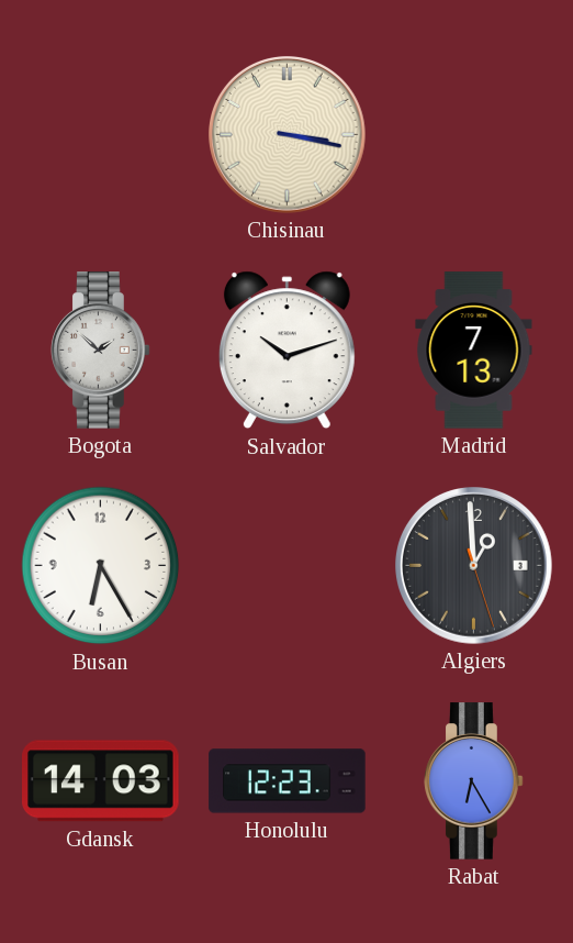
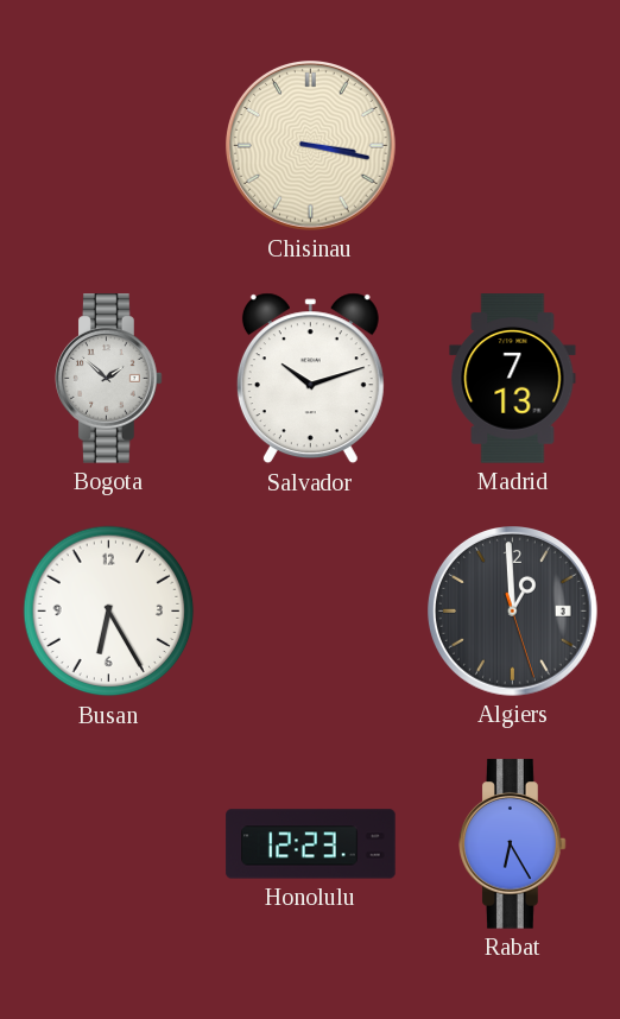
Gdansk: 14:03 -> none (101, 781)
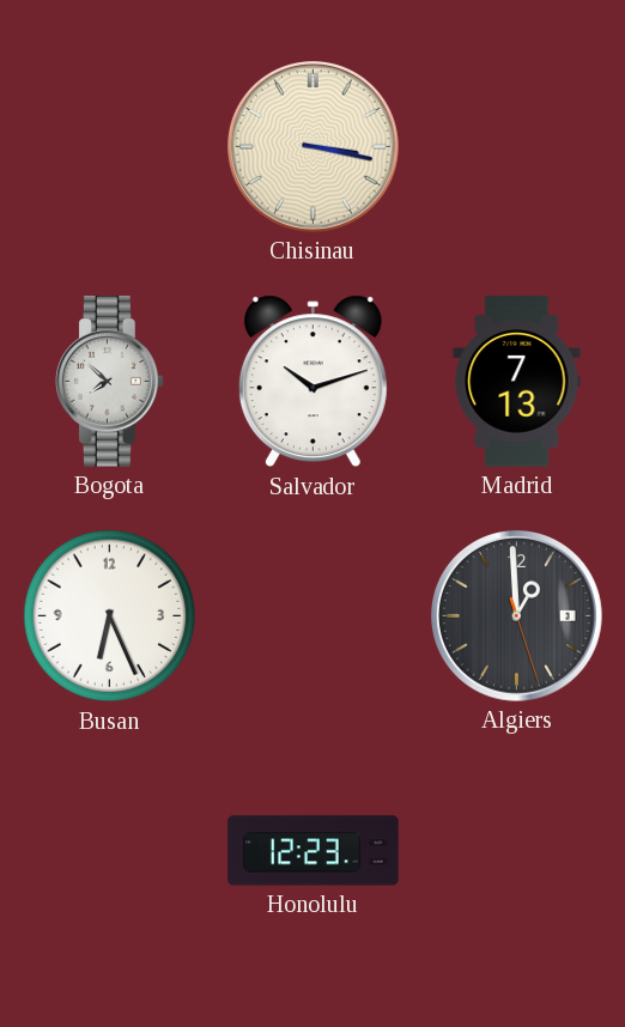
Bogota: 1:52 -> 7:52 (110, 382)
Busan: 6:25 -> 6:26 (110, 616)
Rabat: 6:25 -> none (513, 844)
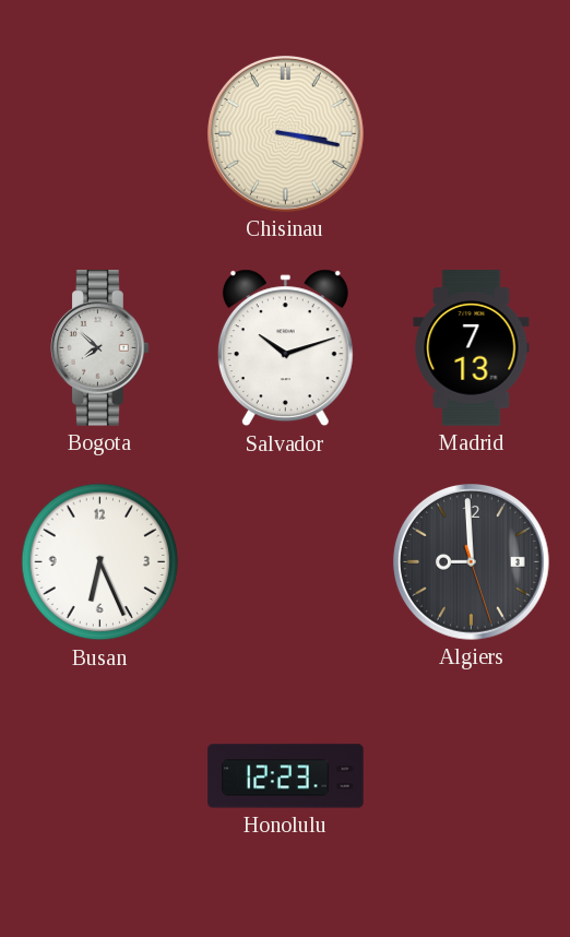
Algiers: 12:59 -> 8:59 (472, 562)
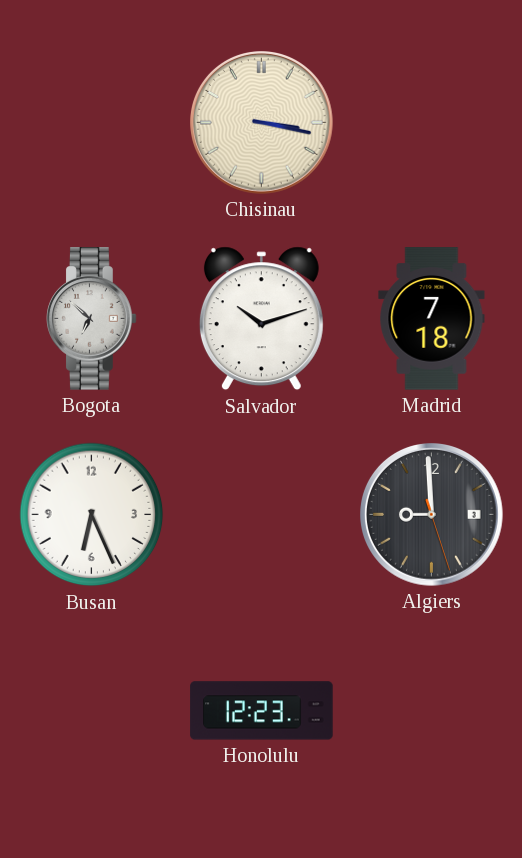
Bogota: 7:52 -> 6:52 (92, 319)
Madrid: 7:13 -> 7:18 (432, 319)
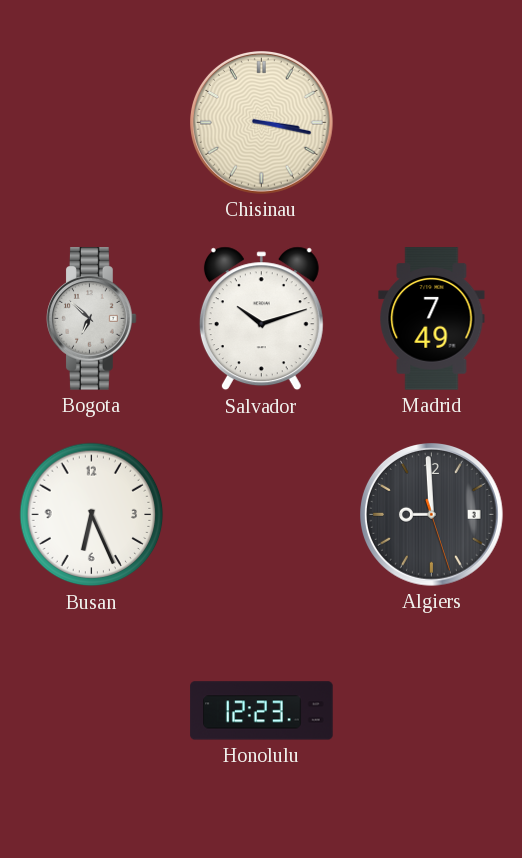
Madrid: 7:18 -> 7:49 (432, 319)
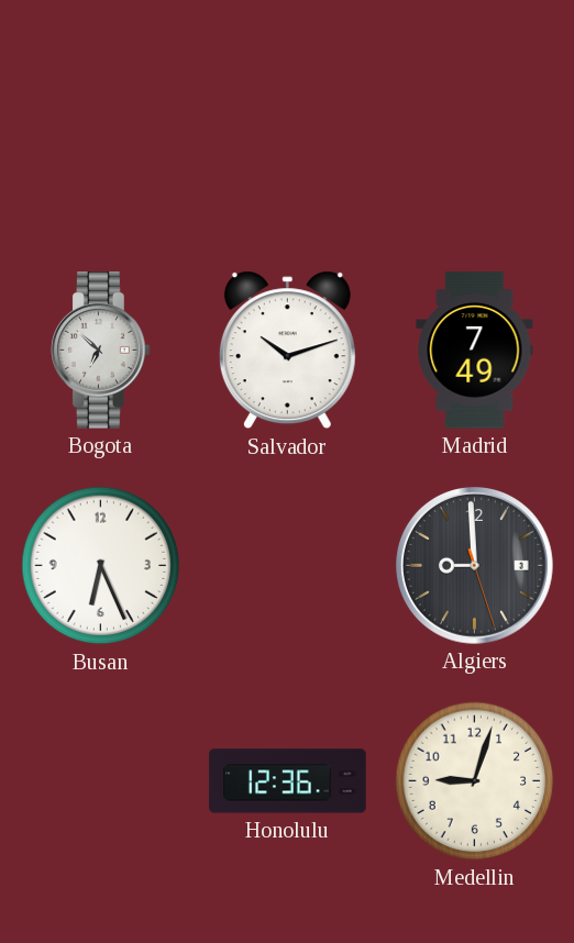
Chisinau: 3:17 -> none (262, 123)
Honolulu: 12:23 -> 12:36 (288, 781)
Medellin: none -> 9:03 (475, 781)
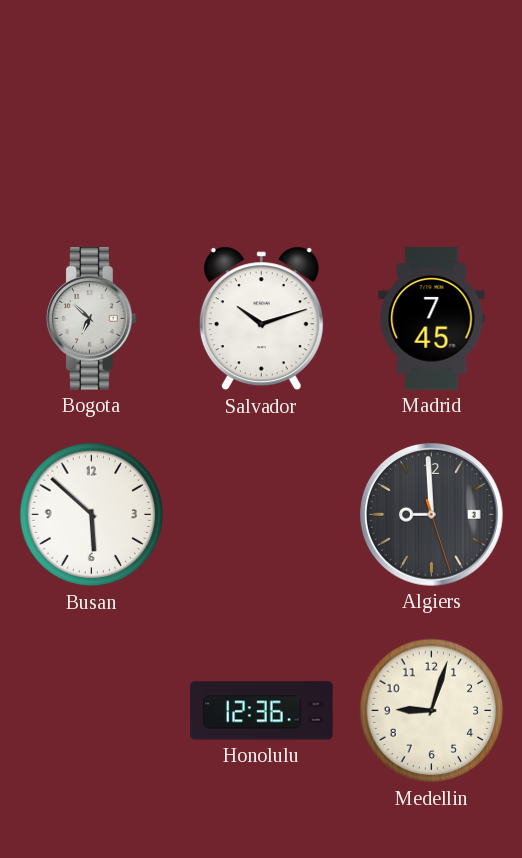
Madrid: 7:49 -> 7:45 (432, 319)
Busan: 6:26 -> 5:52 (92, 515)
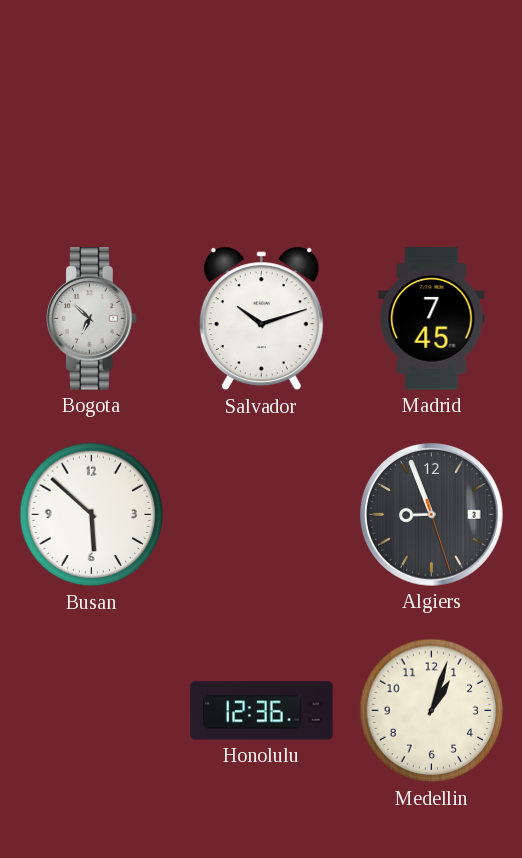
Algiers: 8:59 -> 8:56 (432, 515)
Medellin: 9:03 -> 1:03 (432, 711)
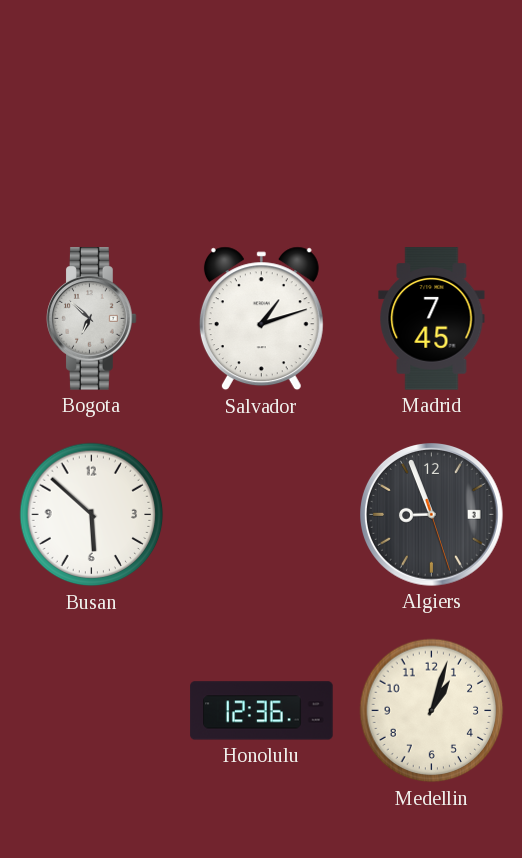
Salvador: 10:12 -> 1:12 (261, 319)
